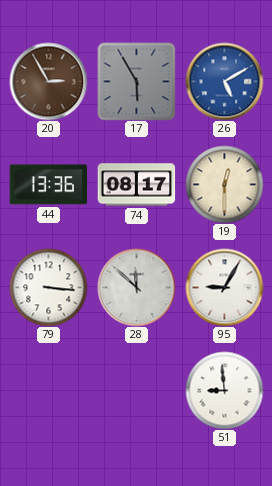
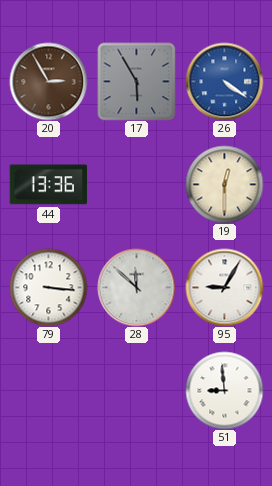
26: 5:10 -> 4:21 (224, 81)
74: 08:17 -> none (136, 185)
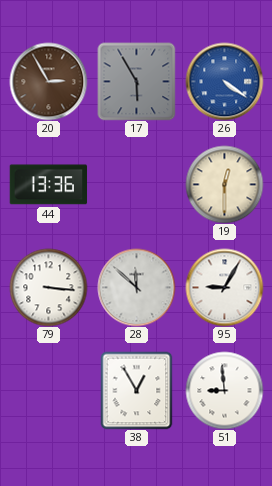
38: none -> 12:55 (137, 390)
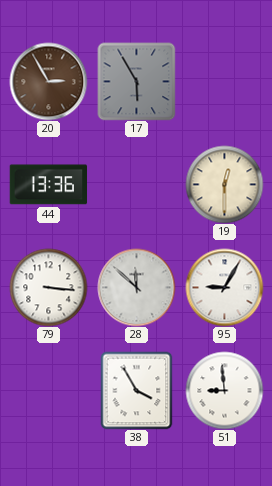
26: 4:21 -> none (224, 81)
38: 12:55 -> 3:55 (137, 390)
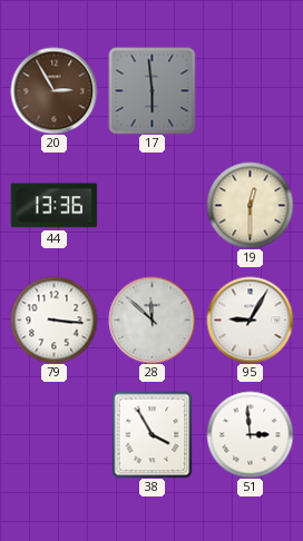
17: 5:55 -> 5:59 (151, 90)
51: 8:59 -> 2:59 (250, 434)
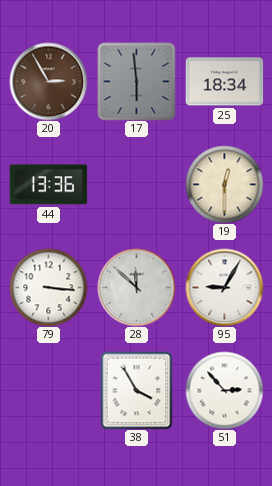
25: none -> 18:34 (224, 82)
51: 2:59 -> 2:53 (224, 390)
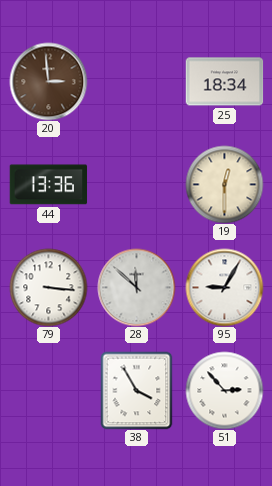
20: 2:55 -> 2:59 (48, 81)
17: 5:59 -> none (136, 81)
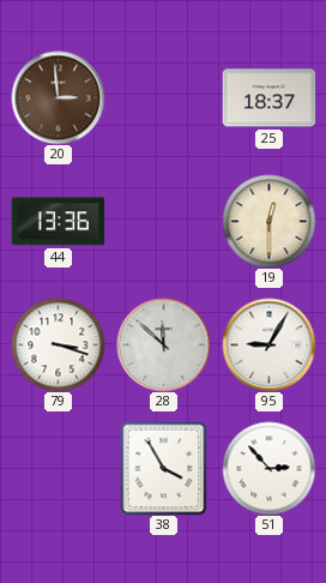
25: 18:34 -> 18:37 (268, 98)
79: 3:16 -> 3:18 (58, 344)
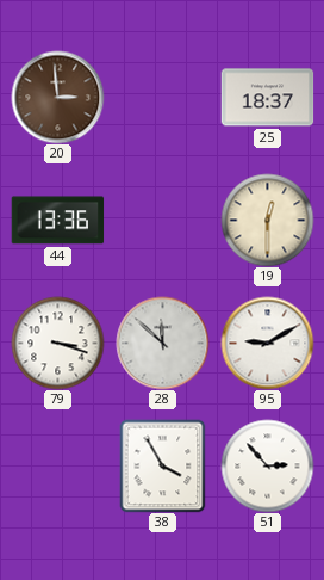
95: 9:05 -> 9:10 (267, 343)
